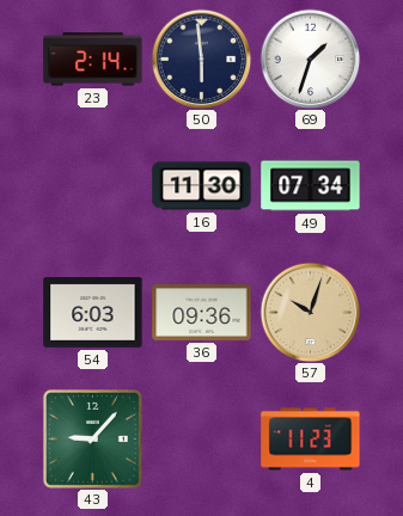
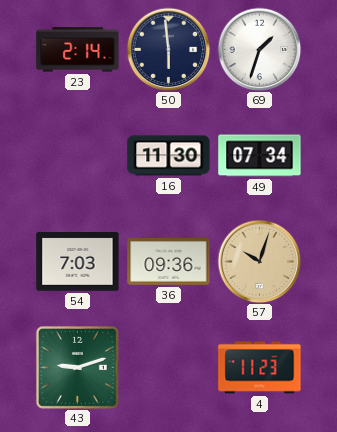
54: 6:03 -> 7:03 (78, 262)
43: 9:07 -> 9:12 (77, 367)
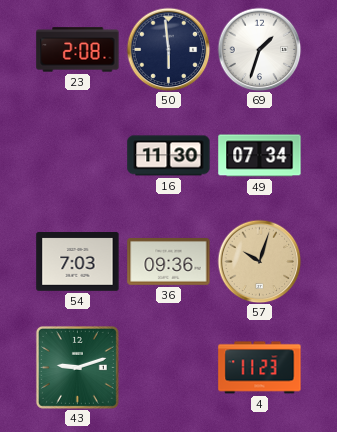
23: 2:14 -> 2:08 (78, 50)
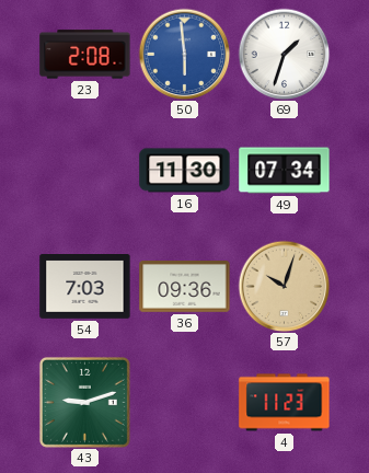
50 dial: navy -> blue (184, 54)
